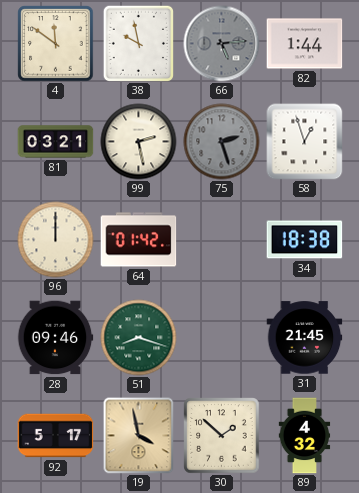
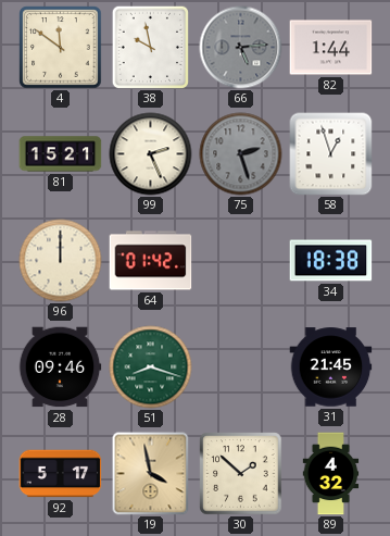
81: 03:21 -> 15:21 (61, 154)
99: 2:28 -> 2:26 (151, 154)
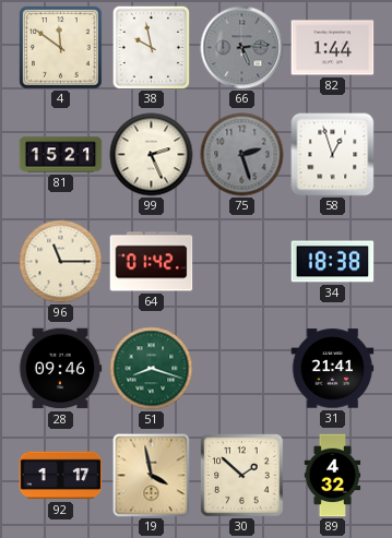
96: 12:00 -> 11:15 (61, 262)
31: 21:45 -> 21:41 (333, 369)
92: 5:17 -> 1:17 (61, 476)
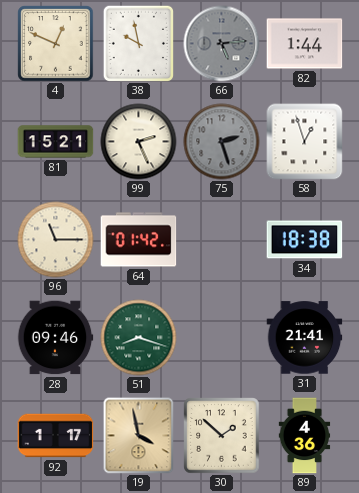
4: 11:51 -> 12:49 (56, 44)
89: 4:32 -> 4:36 (305, 436)
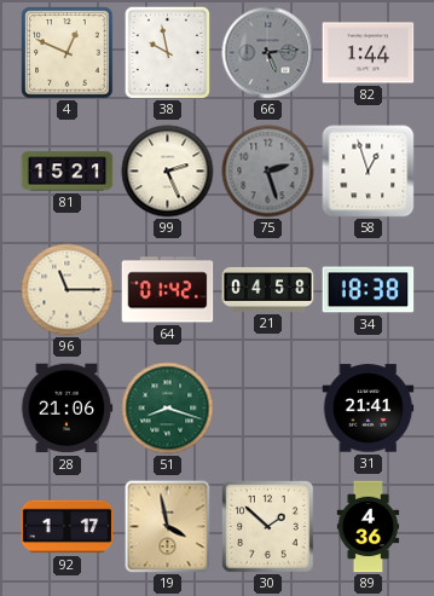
21: none -> 04:58 (268, 289)
28: 09:46 -> 21:06 (66, 409)
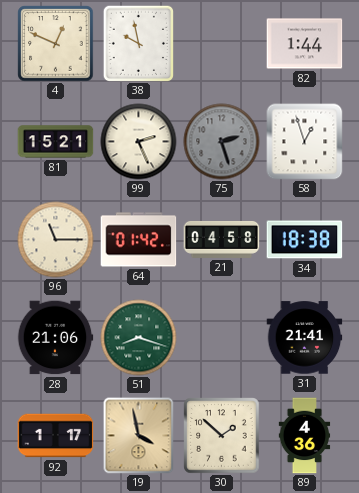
66: 5:14 -> none (268, 53)
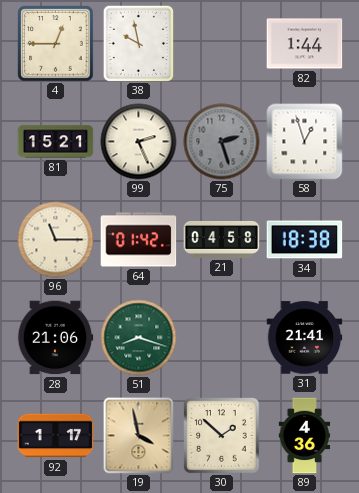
4: 12:49 -> 12:45 (56, 44)
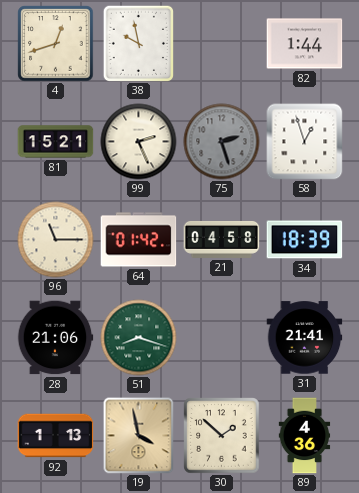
4: 12:45 -> 12:42 (56, 44)
34: 18:38 -> 18:39 (305, 240)
92: 1:17 -> 1:13 (56, 436)
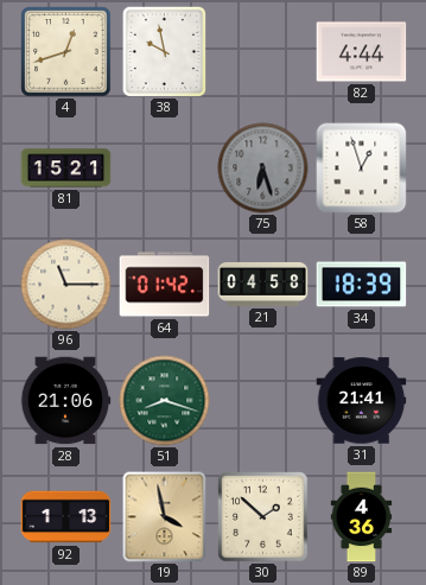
82: 1:44 -> 4:44 (362, 52)
99: 2:26 -> none (139, 142)
75: 2:27 -> 6:27 (263, 168)
